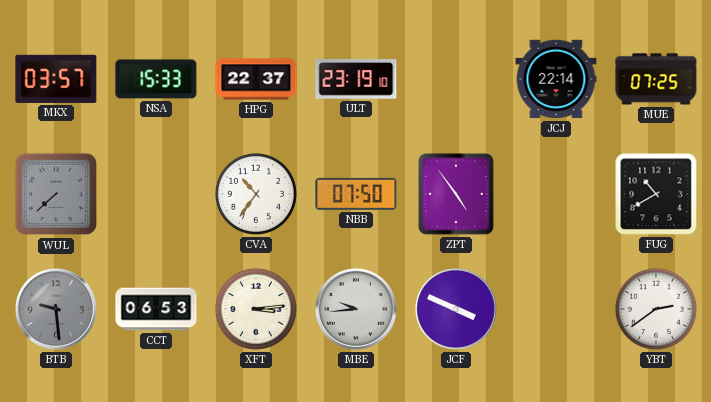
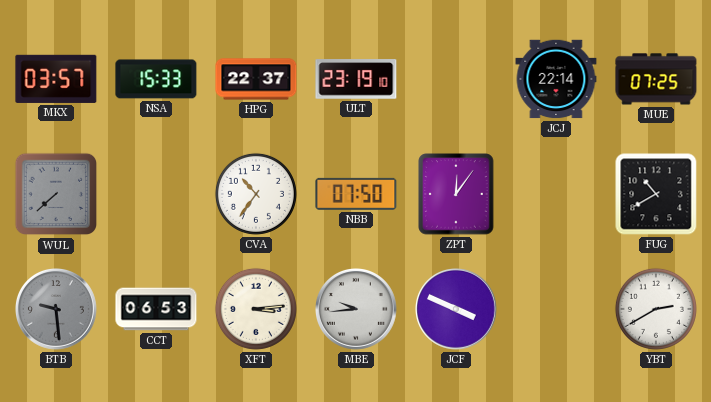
ZPT: 4:54 -> 12:06 (456, 194)
YBT: 2:39 -> 2:40 (656, 309)
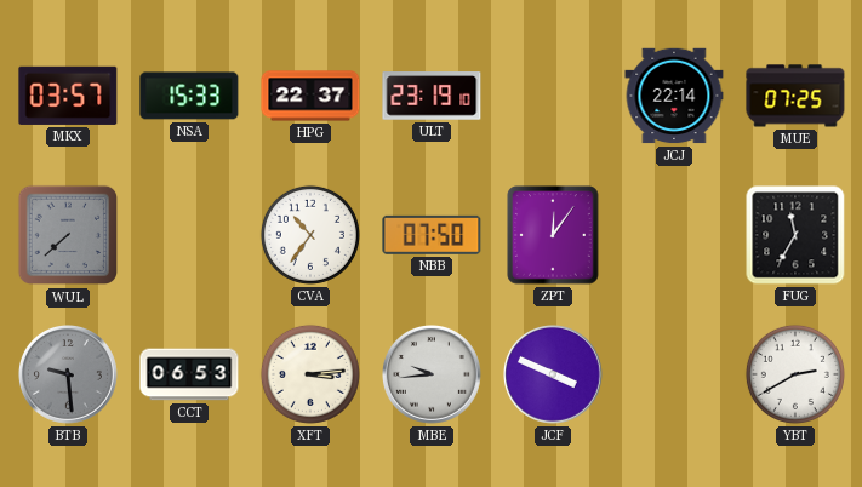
FUG: 10:40 -> 11:35 (795, 235)
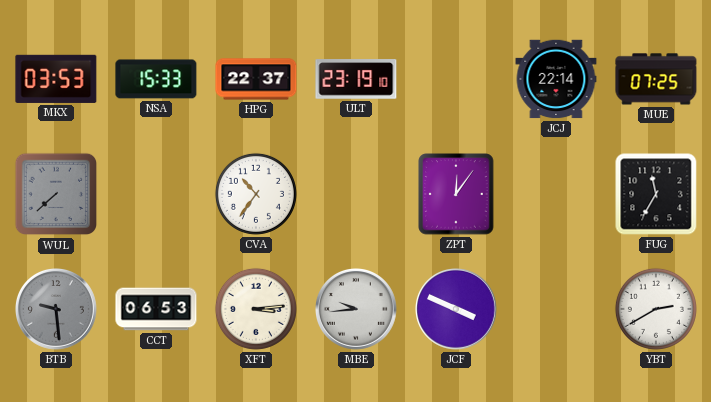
MKX: 03:57 -> 03:53 (56, 79)
NBB: 07:50 -> none (432, 235)
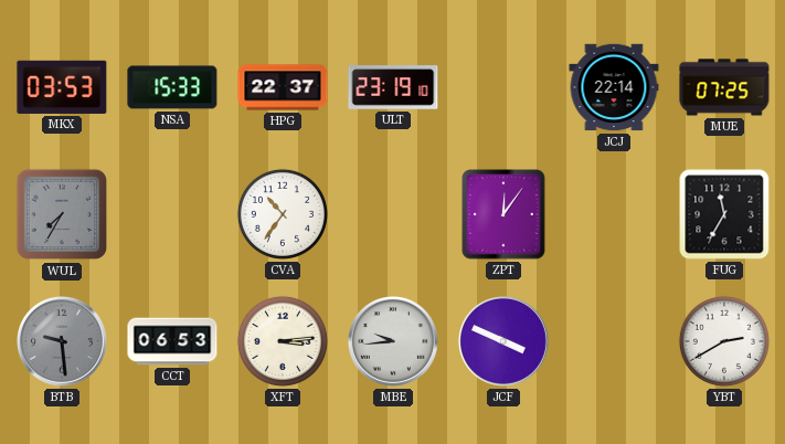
WUL: 7:38 -> 7:35 (62, 214)
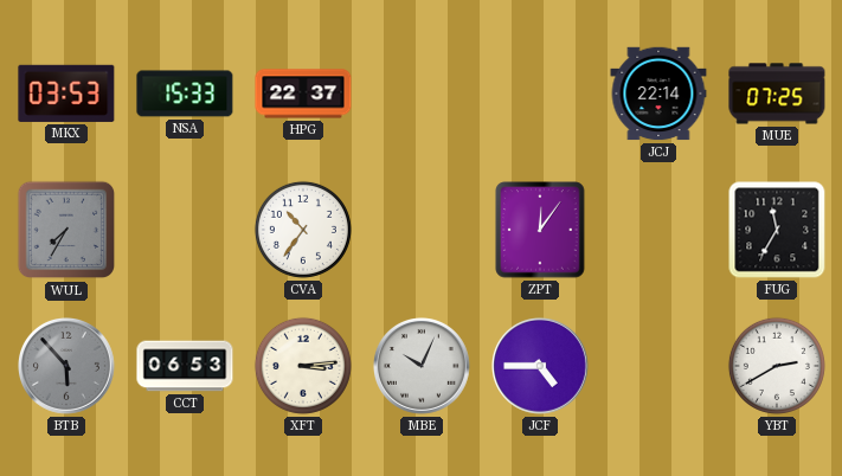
ULT: 23:19 -> none (393, 87)
BTB: 9:29 -> 5:53 (68, 367)
MBE: 9:44 -> 10:04 (423, 367)
JCF: 3:49 -> 4:45 (541, 367)
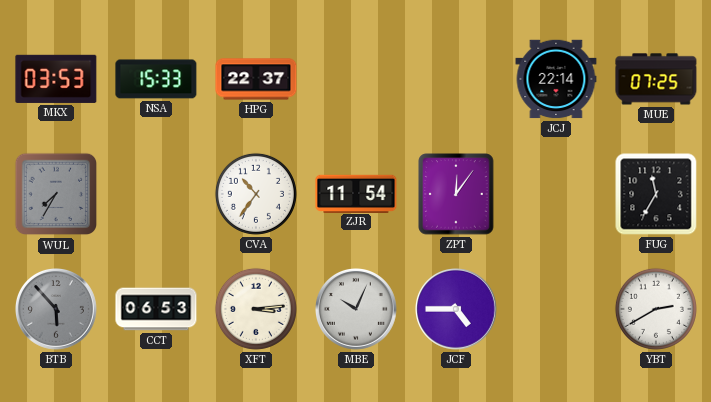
ZJR: none -> 11:54 (356, 193)
